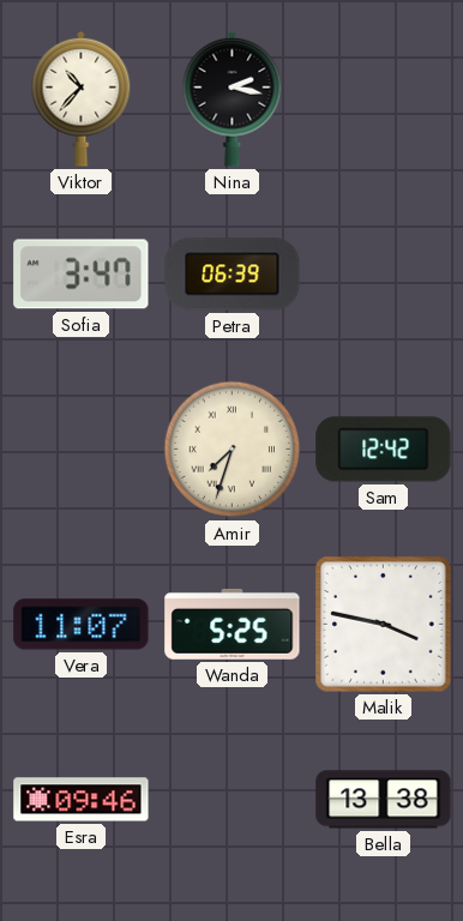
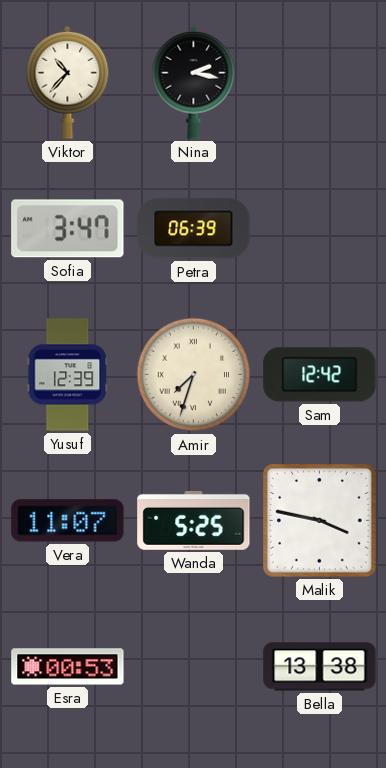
Yusuf: none -> 12:39 (68, 375)
Esra: 09:46 -> 00:53 (68, 667)
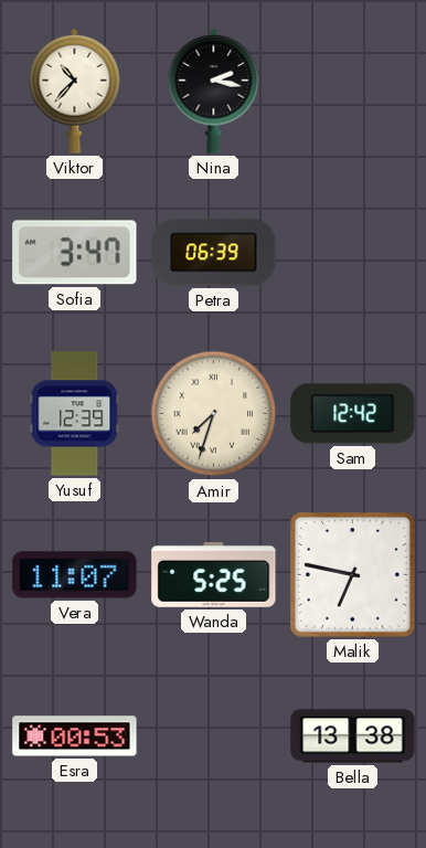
Malik: 3:47 -> 6:47 (353, 575)
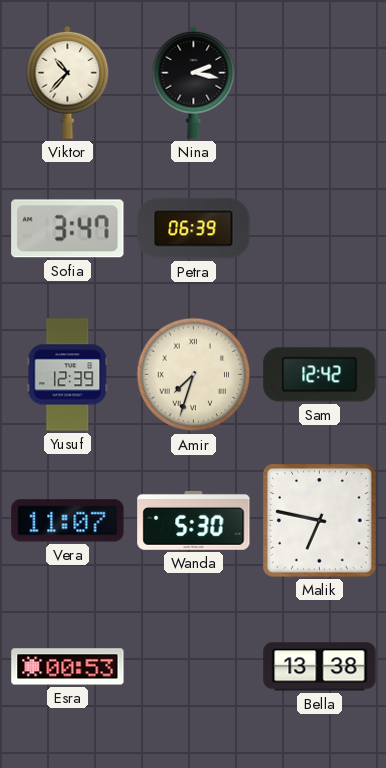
Wanda: 5:25 -> 5:30 (194, 520)
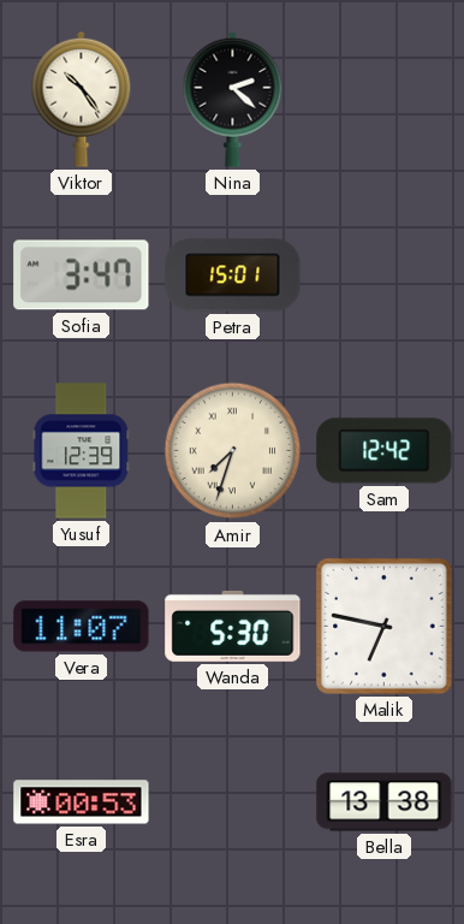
Viktor: 10:37 -> 10:24 (82, 99)
Nina: 2:17 -> 2:22 (233, 99)
Petra: 06:39 -> 15:01 (233, 276)
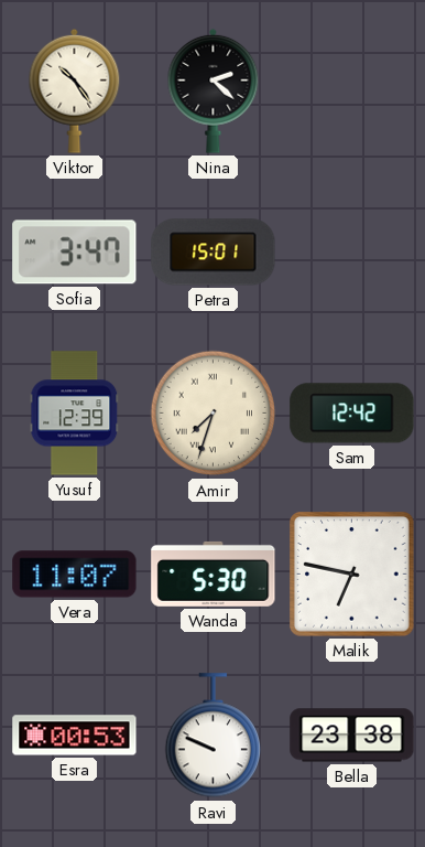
Ravi: none -> 9:49 (212, 736)
Bella: 13:38 -> 23:38 (352, 736)
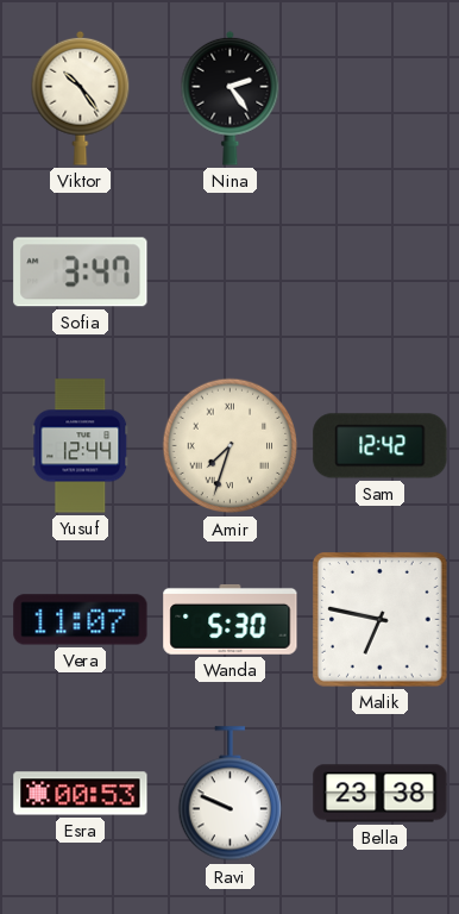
Nina: 2:22 -> 2:24 (231, 98)
Petra: 15:01 -> none (214, 253)
Yusuf: 12:39 -> 12:44 (81, 446)
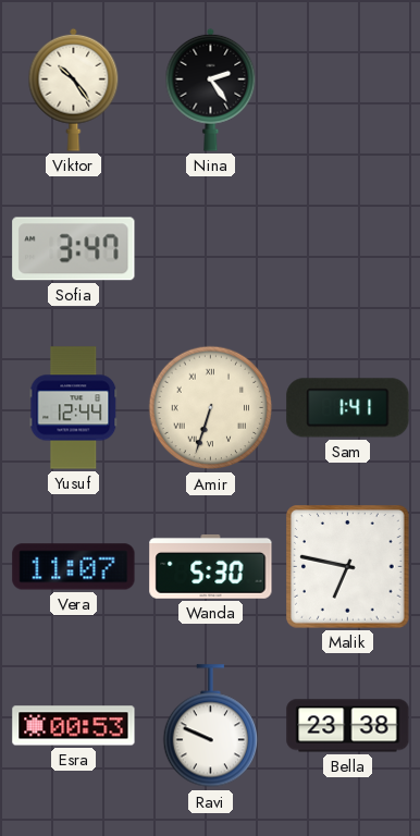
Amir: 7:33 -> 6:33 (211, 408)
Sam: 12:42 -> 1:41 (348, 408)
